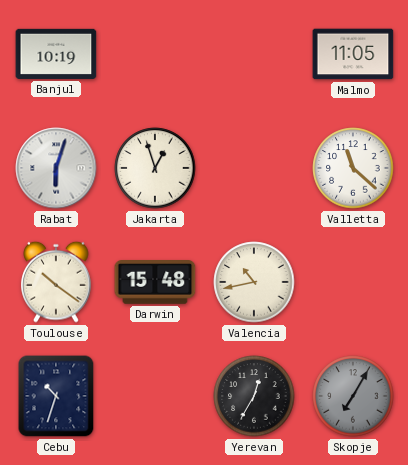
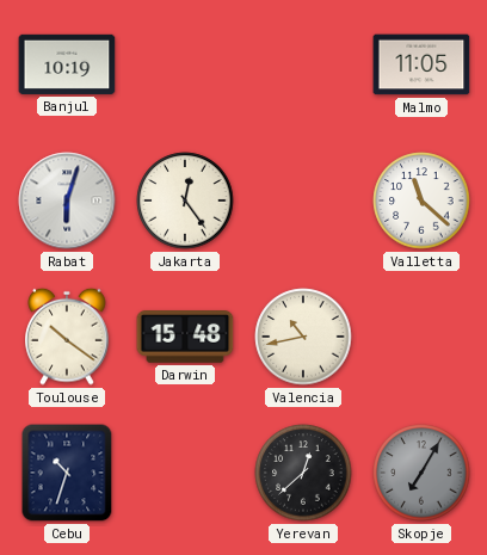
Jakarta: 12:57 -> 12:24 (185, 201)
Yerevan: 12:35 -> 12:38 (303, 473)
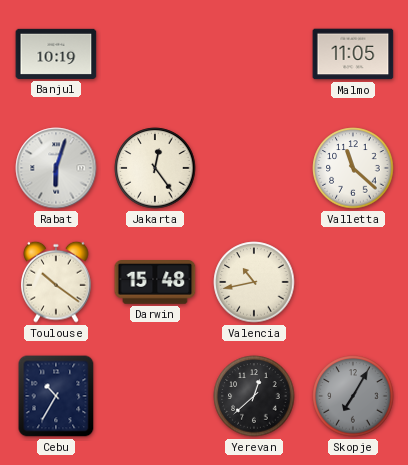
Cebu: 10:33 -> 10:35 (56, 396)
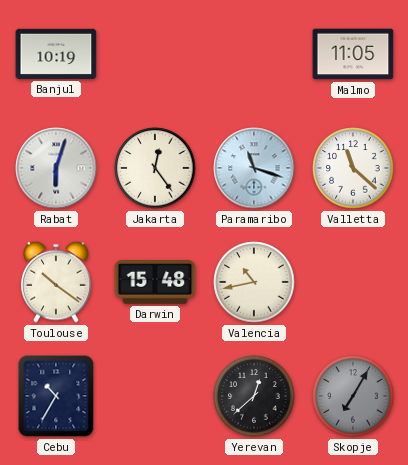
Paramaribo: none -> 11:18 (254, 168)
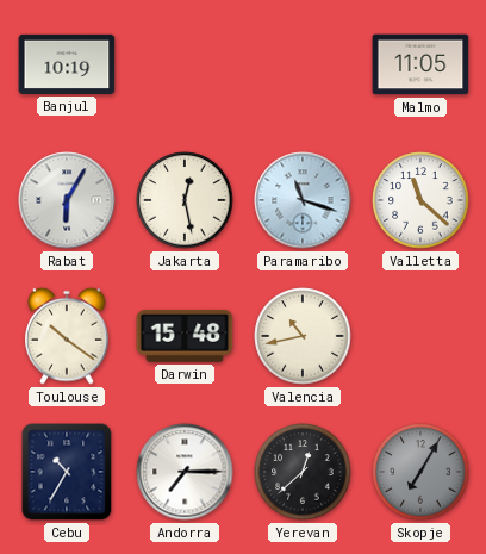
Rabat: 6:03 -> 6:05 (67, 200)
Jakarta: 12:24 -> 12:28 (185, 200)
Andorra: none -> 7:15 (185, 472)
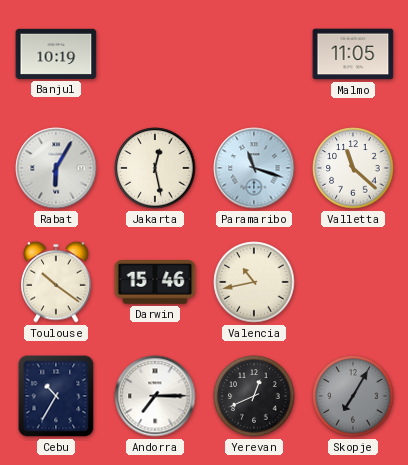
Darwin: 15:48 -> 15:46 (155, 283)
Yerevan: 12:38 -> 12:41 (254, 396)
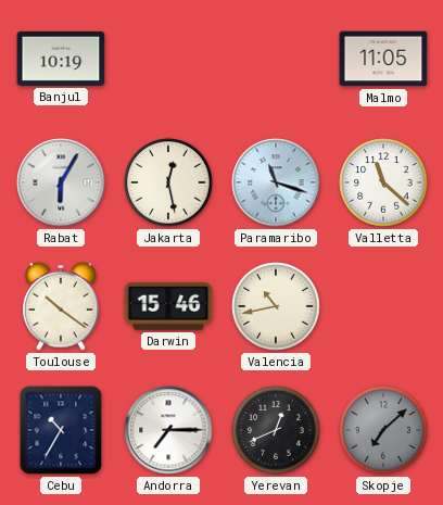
Skopje: 7:05 -> 7:08 (383, 430)
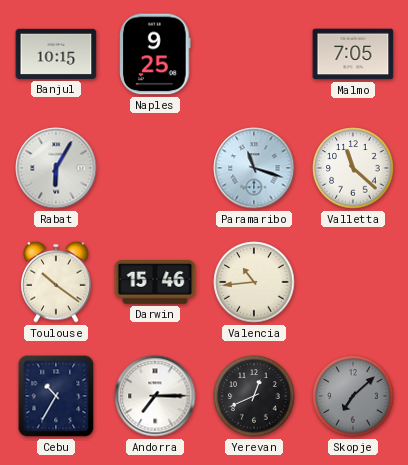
Banjul: 10:19 -> 10:15 (56, 54)
Naples: none -> 9:25 (155, 54)
Malmo: 11:05 -> 7:05 (353, 54)
Jakarta: 12:28 -> none (168, 182)
Valencia: 10:43 -> 10:44 (254, 282)
